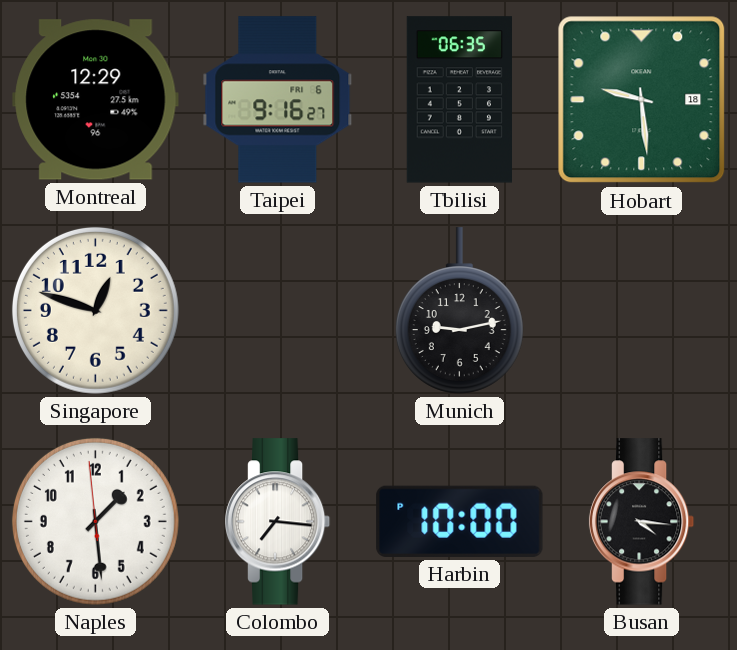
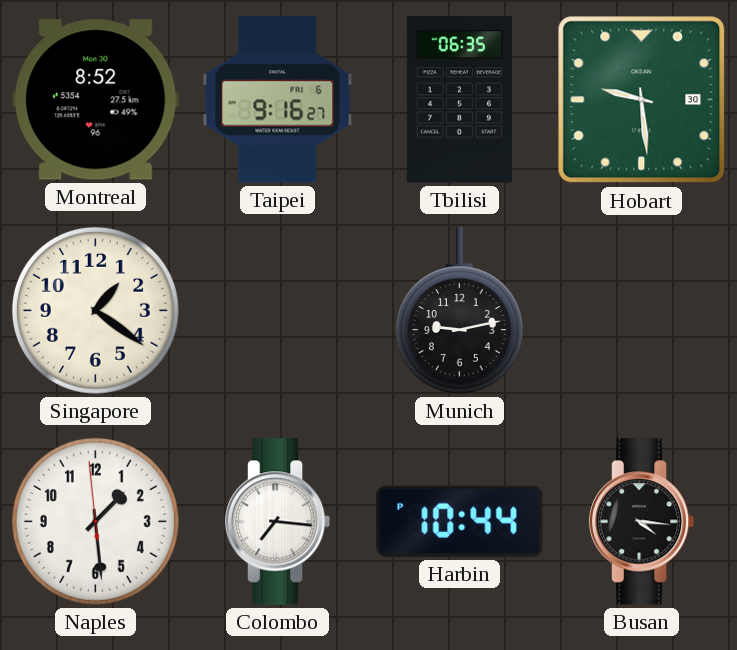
Montreal: 12:29 -> 8:52 (96, 100)
Hobart date: 18 -> 30 (642, 100)
Singapore: 12:48 -> 1:21 (95, 310)
Harbin: 10:00 -> 10:44 (460, 521)
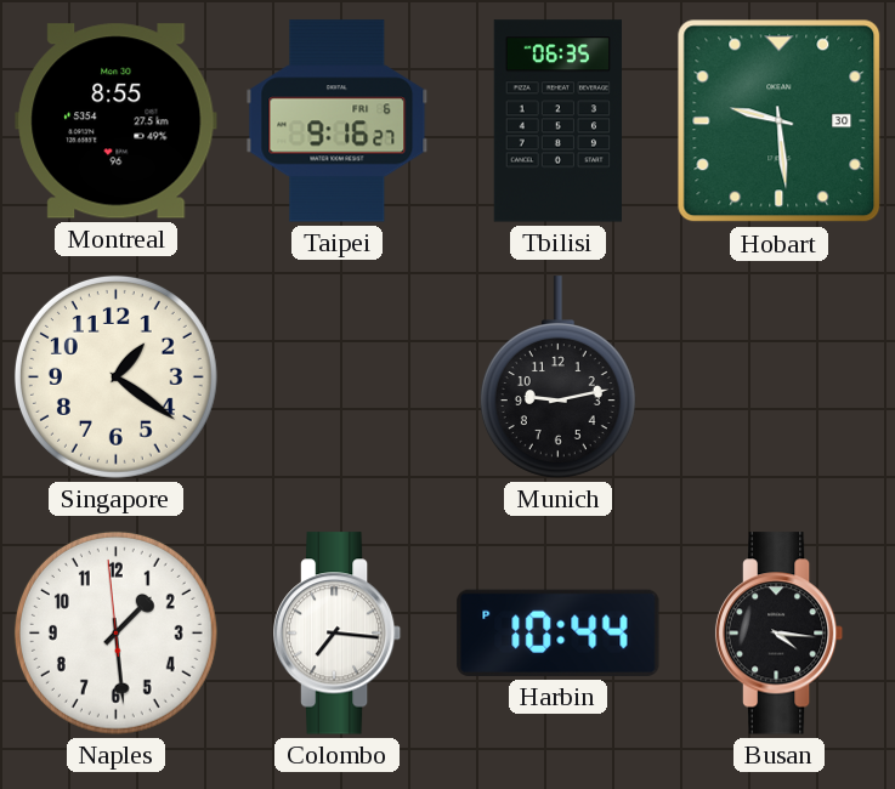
Montreal: 8:52 -> 8:55 (117, 121)
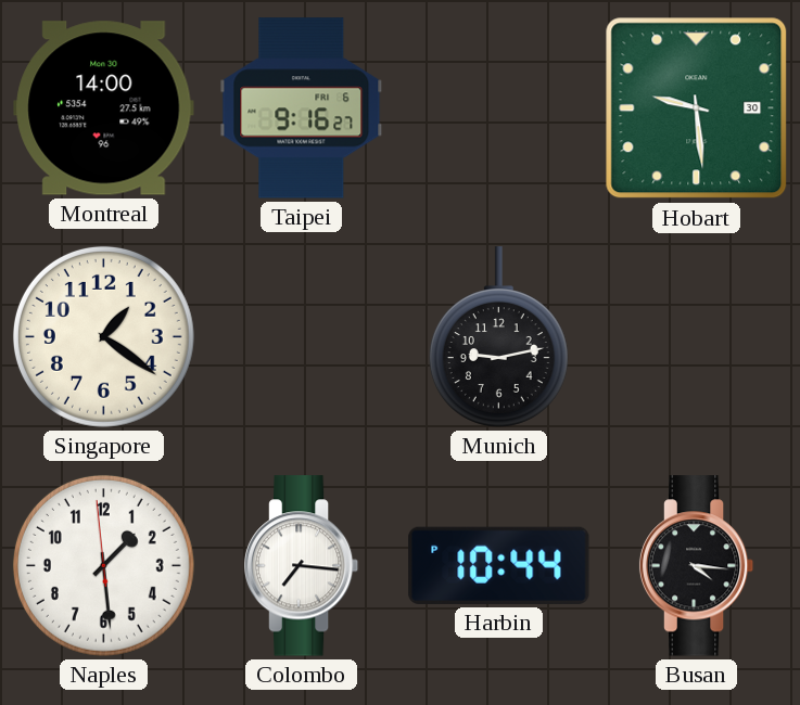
Montreal: 8:55 -> 14:00 (104, 108)
Tbilisi: 06:35 -> none (557, 121)
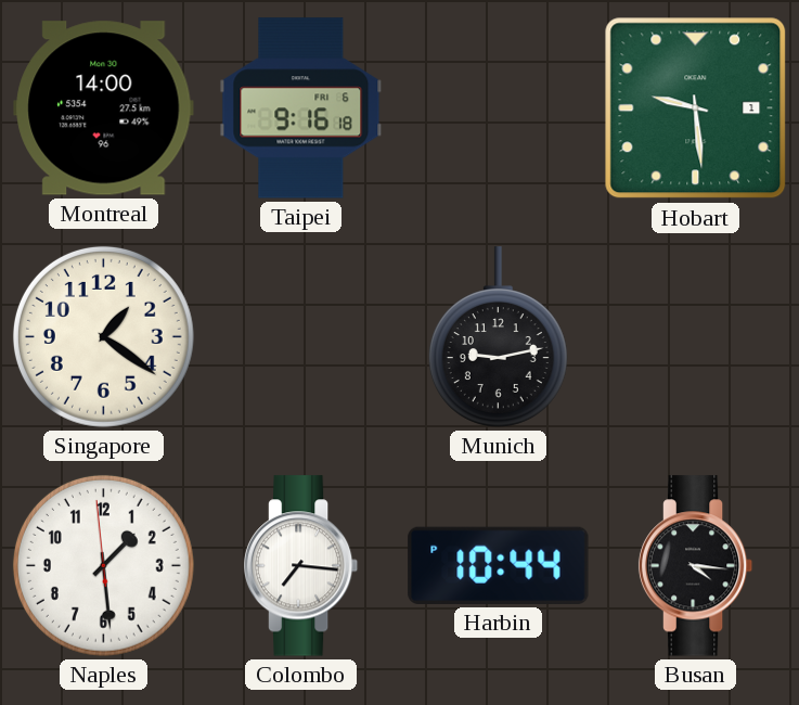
Taipei: 9:16:27 -> 9:16:18 (301, 108)
Hobart date: 30 -> 1 (696, 108)
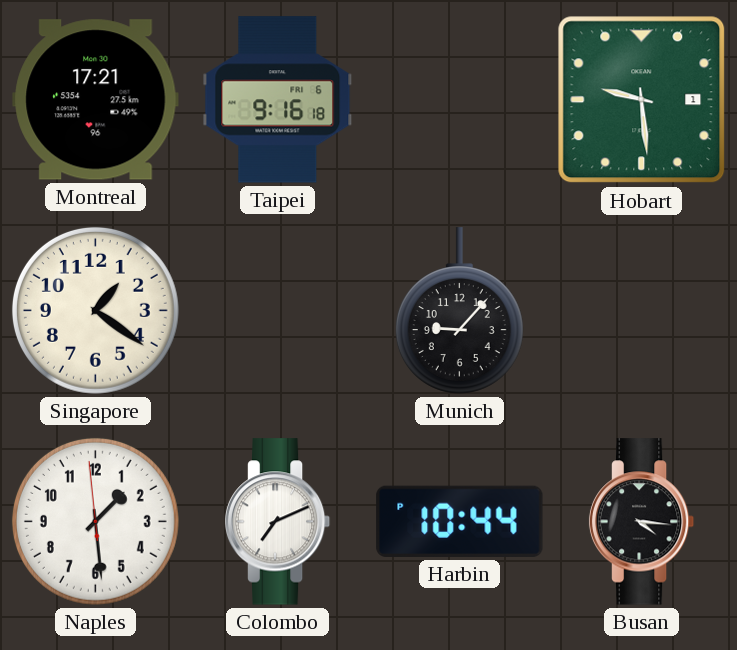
Montreal: 14:00 -> 17:21 (96, 100)
Munich: 9:13 -> 9:07 (459, 311)
Colombo: 7:16 -> 7:11 (278, 522)
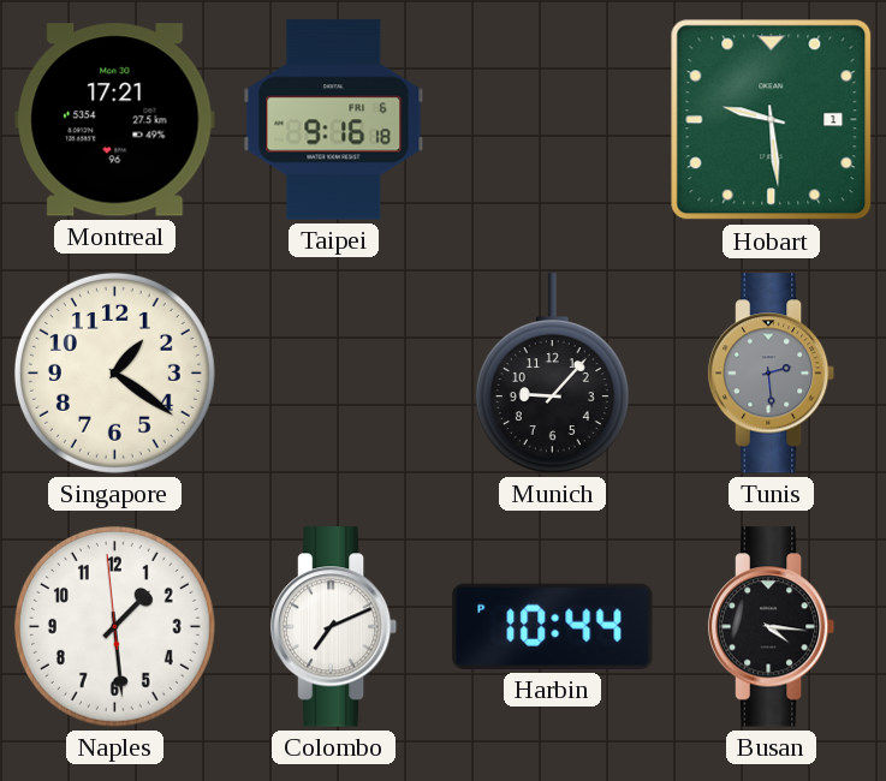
Tunis: none -> 2:29 (772, 374)
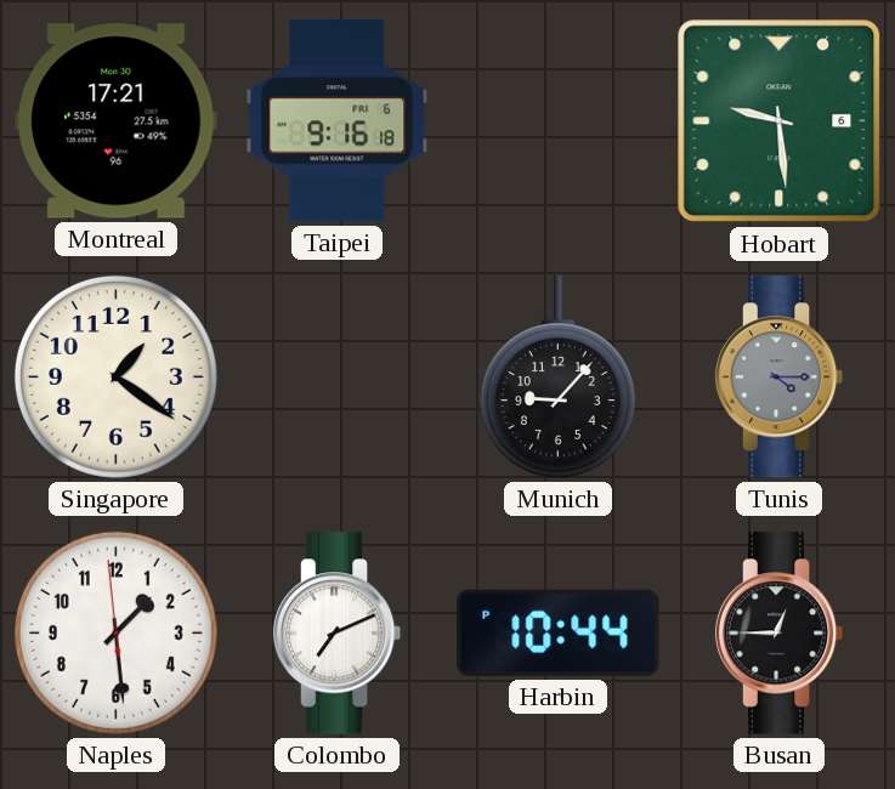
Hobart date: 1 -> 6 (780, 121)
Tunis: 2:29 -> 4:15 (780, 378)
Busan: 4:16 -> 12:45 (780, 634)
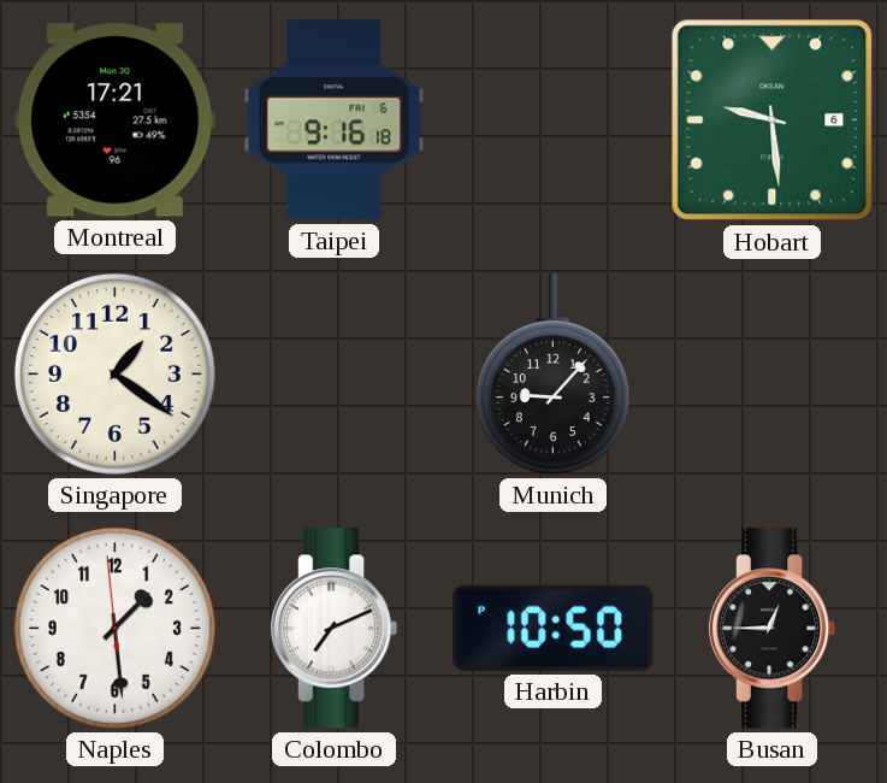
Tunis: 4:15 -> none (780, 378)
Harbin: 10:44 -> 10:50 (554, 628)
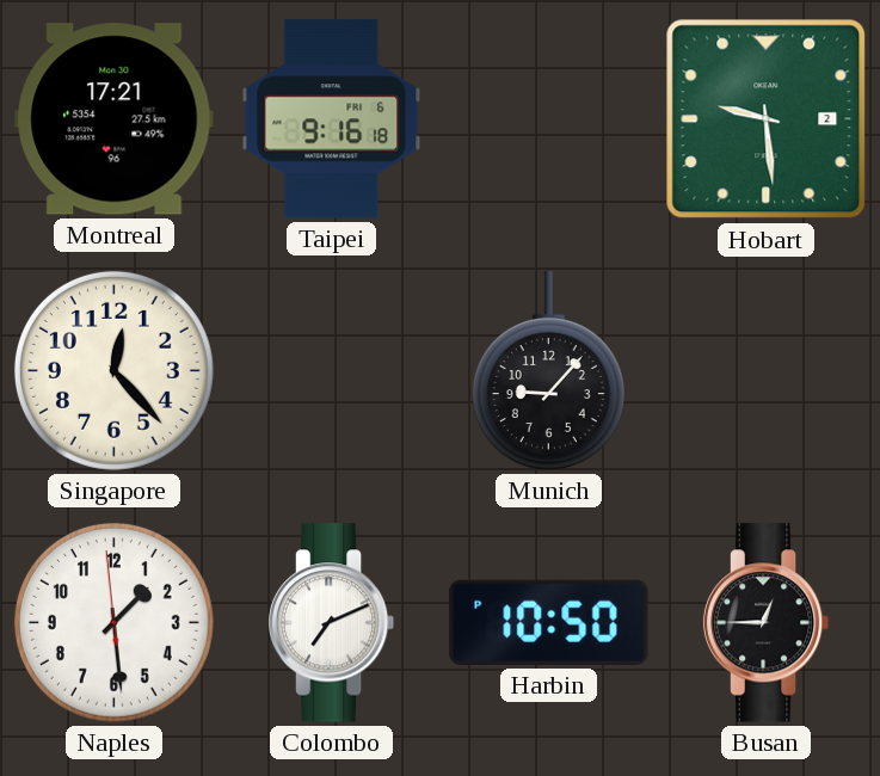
Hobart date: 6 -> 2 (767, 119)
Singapore: 1:21 -> 12:23 (113, 370)
